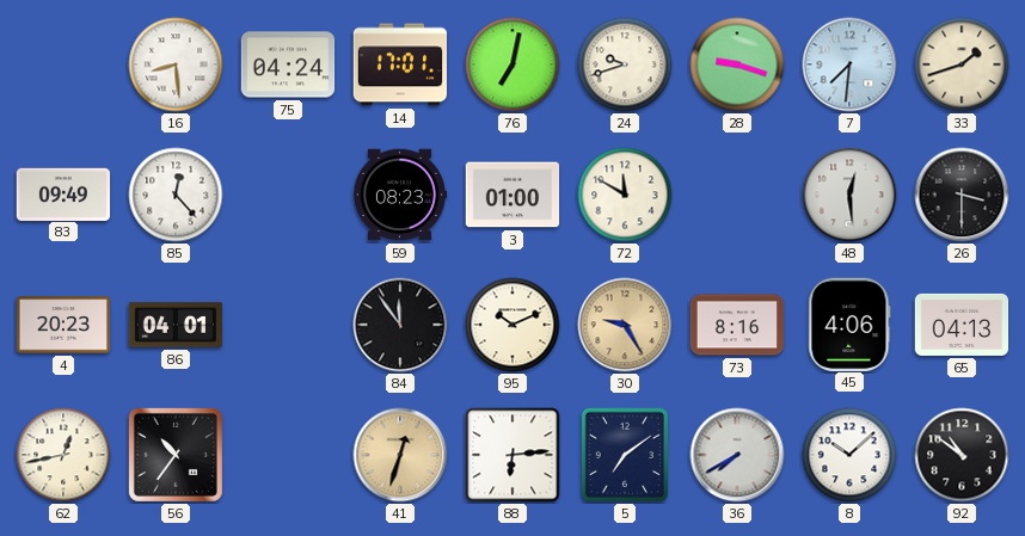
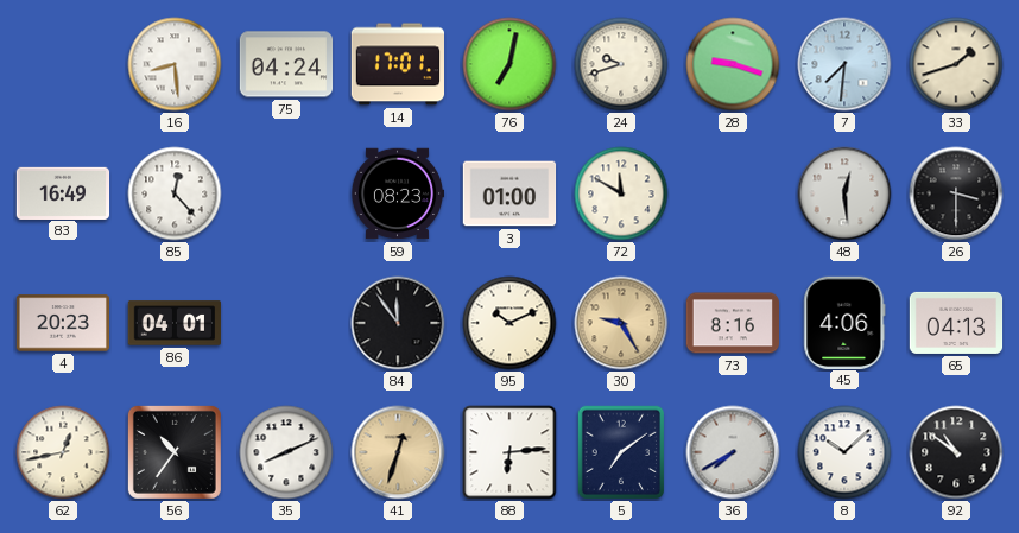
83: 09:49 -> 16:49 (63, 192)
35: none -> 8:11 (286, 452)
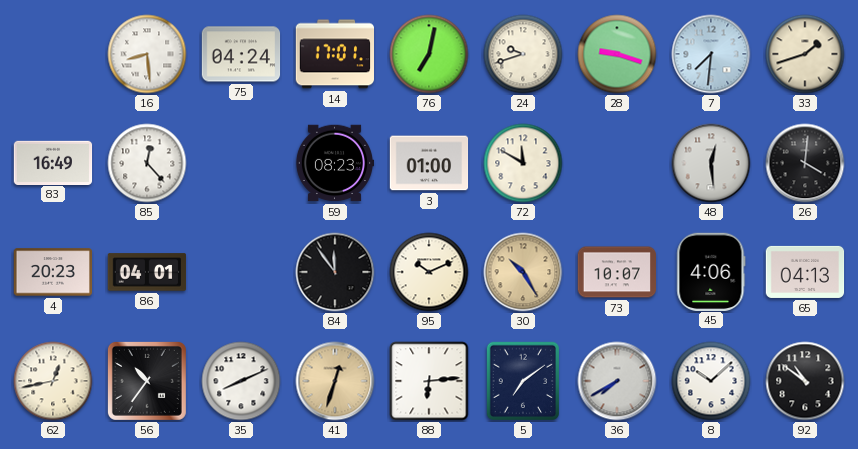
26: 3:30 -> 4:01 (805, 163)
30: 9:25 -> 10:25 (523, 272)
73: 8:16 -> 10:07 (617, 272)
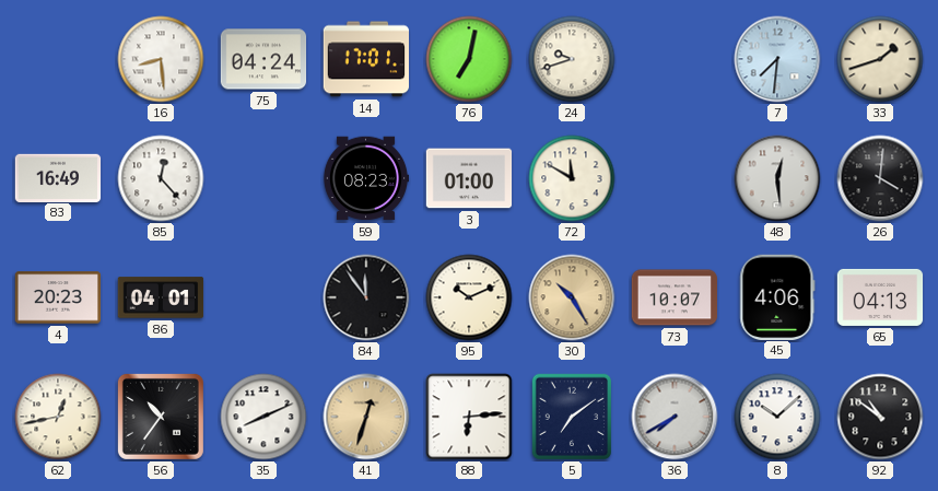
28: 9:18 -> none (617, 54)
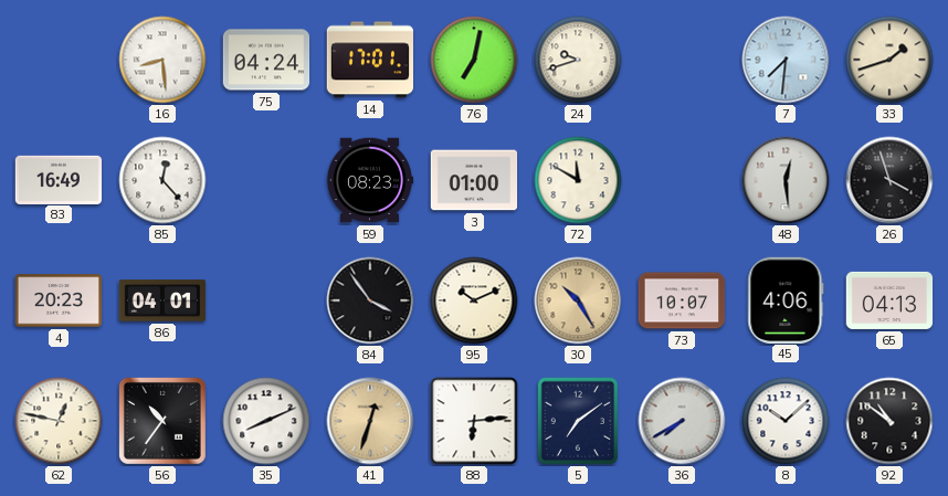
26: 4:01 -> 3:57 (889, 180)
84: 11:54 -> 3:54 (370, 300)
62: 12:43 -> 12:47 (59, 421)
